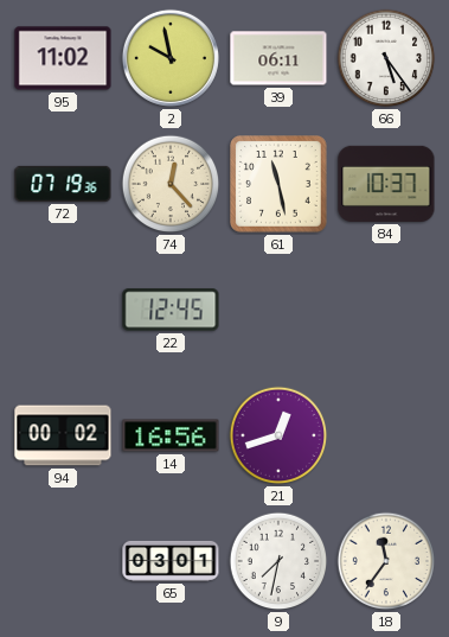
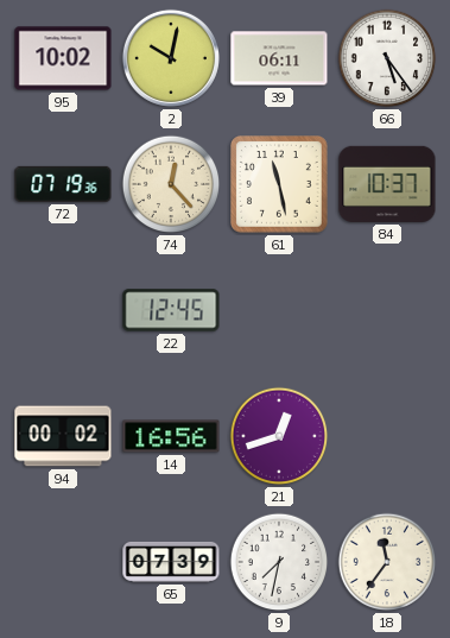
95: 11:02 -> 10:02 (63, 58)
2: 9:58 -> 10:02 (171, 58)
65: 03:01 -> 07:39 (171, 562)
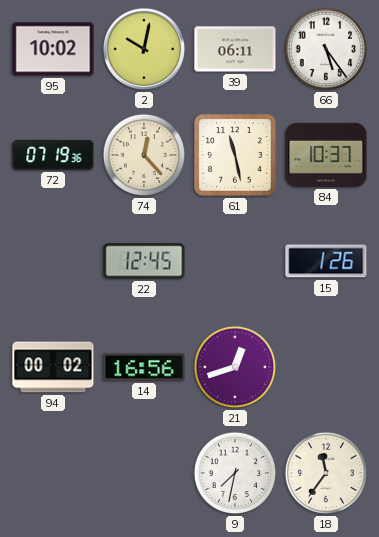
15: none -> 1:26 (326, 261)
65: 07:39 -> none (171, 562)
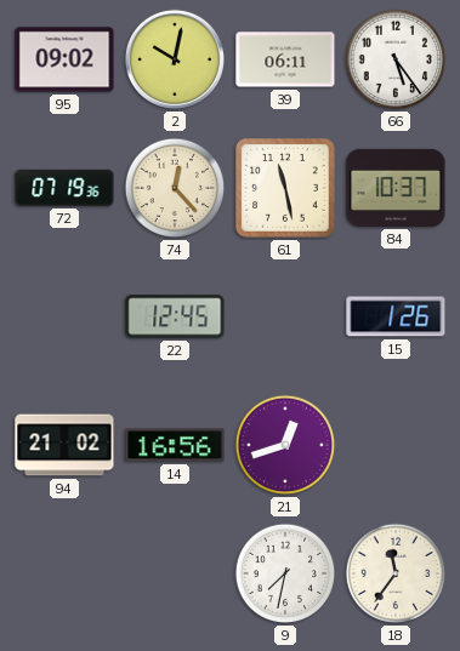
95: 10:02 -> 09:02 (64, 59)
94: 00:02 -> 21:02 (64, 445)
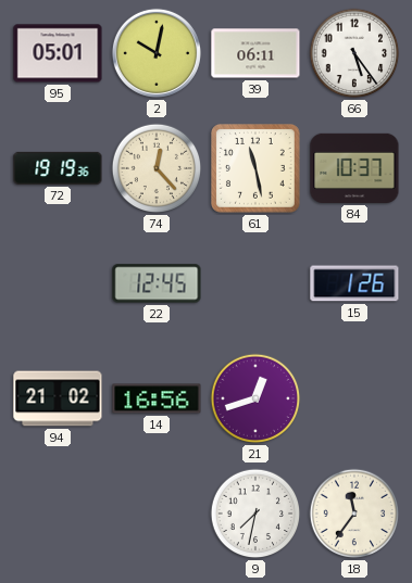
95: 09:02 -> 05:01 (58, 53)
72: 07:19 -> 19:19 (58, 168)
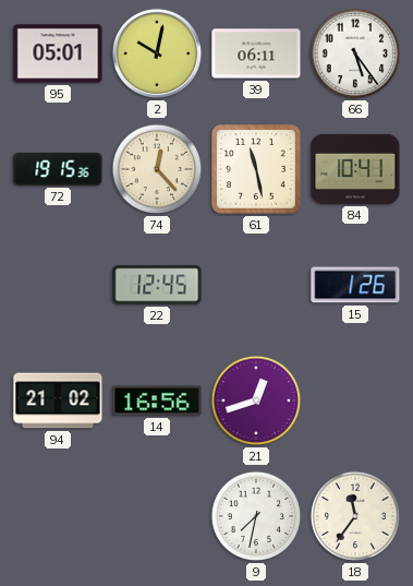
72: 19:19 -> 19:15 (58, 169)
84: 10:37 -> 10:41 (355, 169)
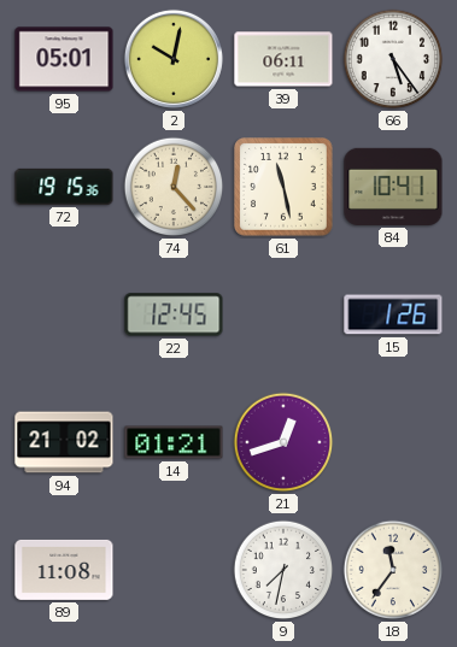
14: 16:56 -> 01:21 (174, 442)
89: none -> 11:08 (64, 570)
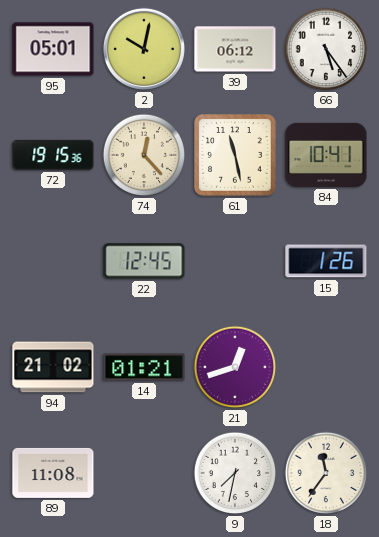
39: 06:11 -> 06:12 (235, 49)
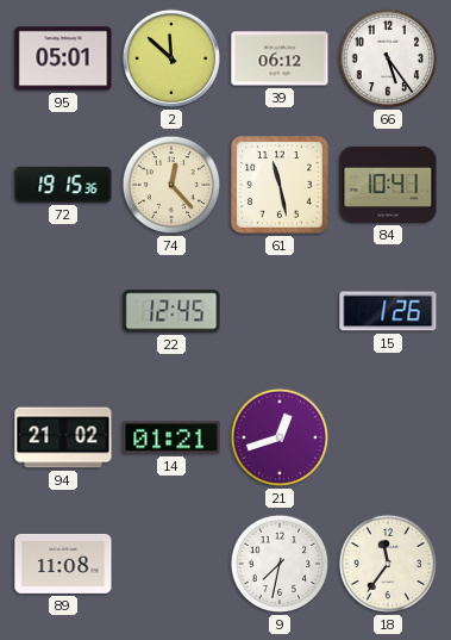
2: 10:02 -> 11:52 (171, 58)
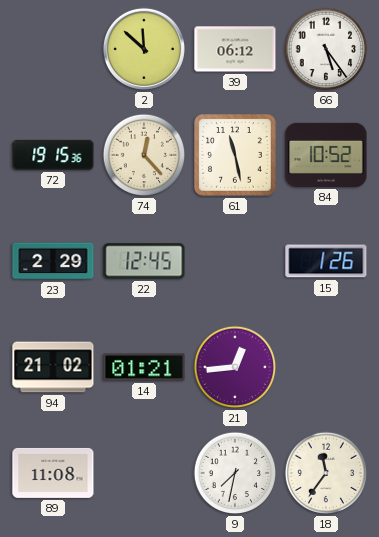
95: 05:01 -> none (63, 58)
84: 10:41 -> 10:52 (326, 155)
23: none -> 2:29 (53, 261)
21: 12:42 -> 12:44 (235, 367)
